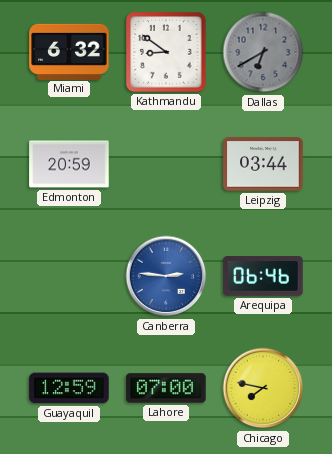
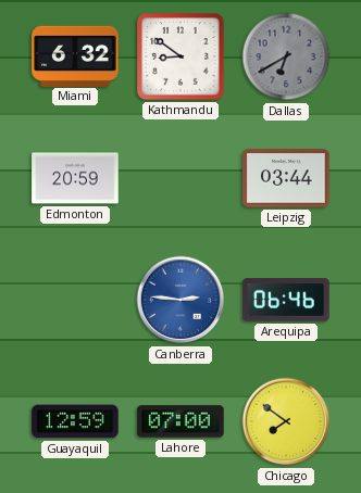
Chicago: 7:47 -> 7:51 (286, 421)
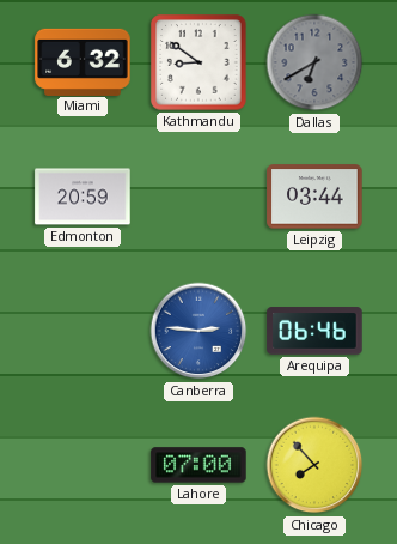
Guayaquil: 12:59 -> none (75, 421)
Chicago: 7:51 -> 7:53 (314, 465)
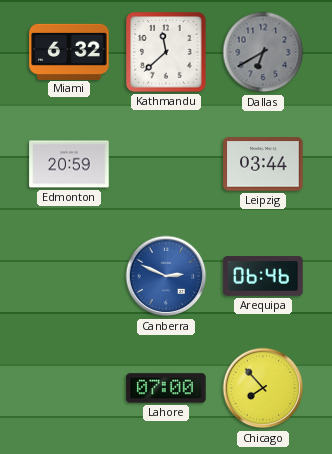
Kathmandu: 8:51 -> 11:38 (166, 52)
Canberra: 2:46 -> 2:49 (166, 276)
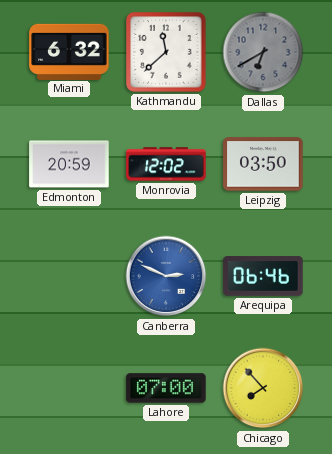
Monrovia: none -> 12:02 (166, 164)
Leipzig: 03:44 -> 03:50 (263, 164)
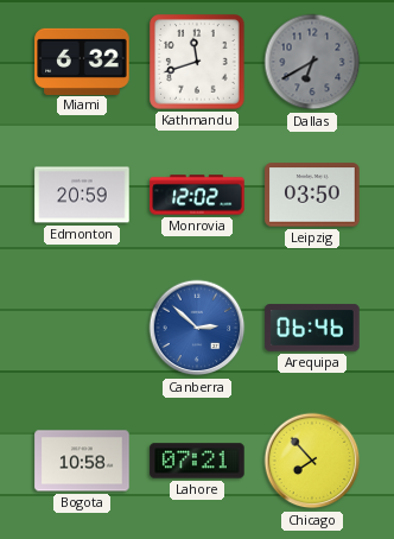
Kathmandu: 11:38 -> 11:42 (197, 62)
Canberra: 2:49 -> 2:52 (197, 328)
Bogota: none -> 10:58 (82, 461)
Lahore: 07:00 -> 07:21 (197, 461)
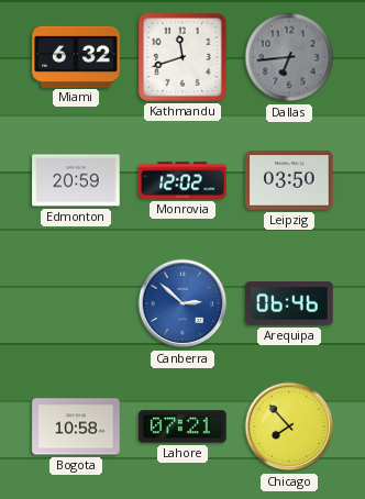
Dallas: 6:40 -> 6:44 (289, 57)
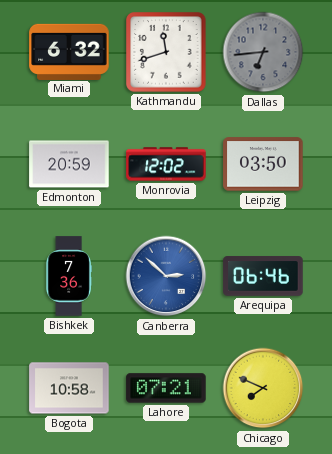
Bishkek: none -> 7:36 (69, 276)
Chicago: 7:53 -> 7:49 (263, 388)
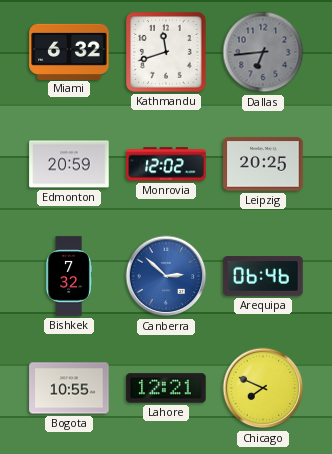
Leipzig: 03:50 -> 20:25 (263, 164)
Bishkek: 7:36 -> 7:32 (69, 276)
Bogota: 10:58 -> 10:55 (69, 388)
Lahore: 07:21 -> 12:21 (166, 388)
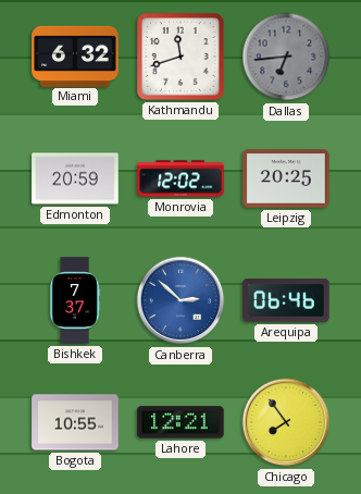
Bishkek: 7:32 -> 7:37 (75, 300)
Chicago: 7:49 -> 7:54 (286, 422)
